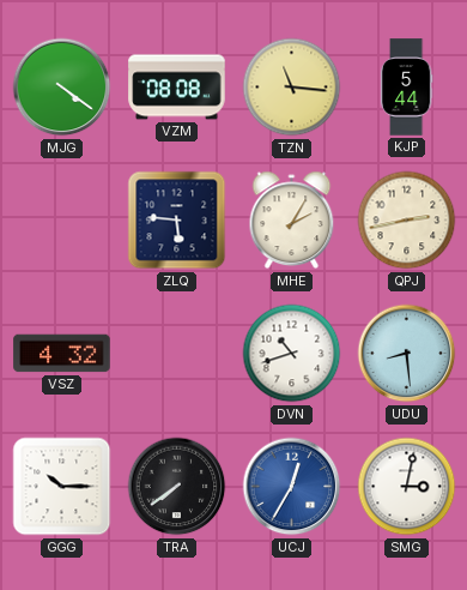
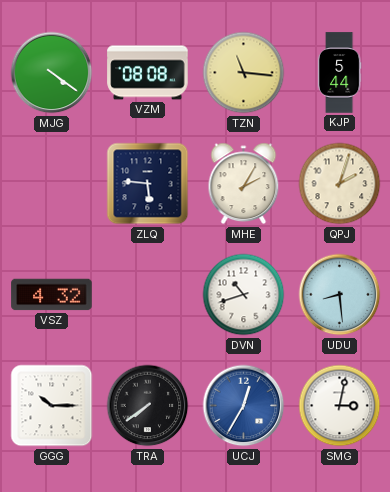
QPJ: 2:43 -> 2:03 (340, 184)
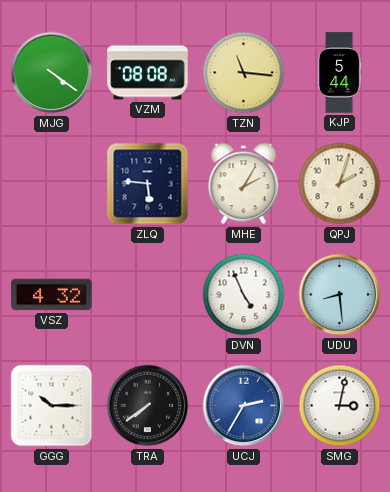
DVN: 10:42 -> 4:56 (244, 295)
UCJ: 12:35 -> 2:35 (244, 406)
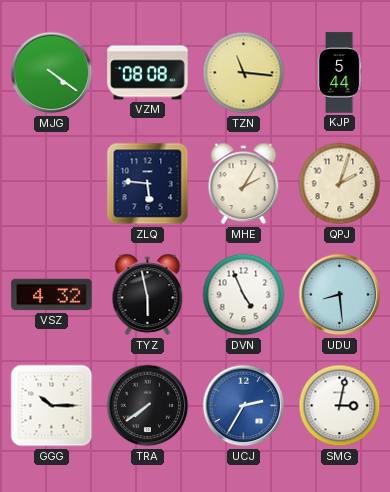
TYZ: none -> 5:58 (148, 295)
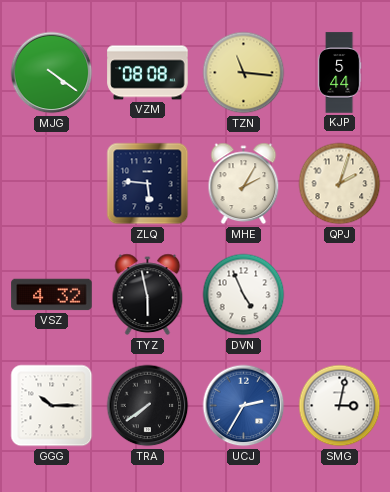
UDU: 8:29 -> none (340, 295)
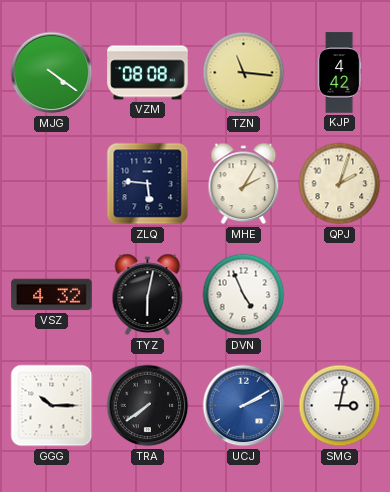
KJP: 5:44 -> 4:42 (339, 73)
TYZ: 5:58 -> 6:02 (148, 295)
UCJ: 2:35 -> 2:10 (244, 406)
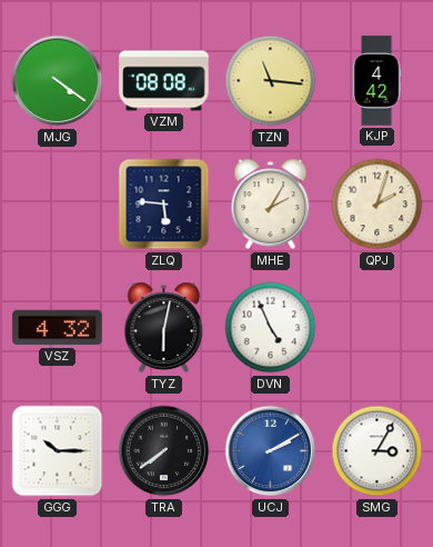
SMG: 3:02 -> 3:05 (377, 451)
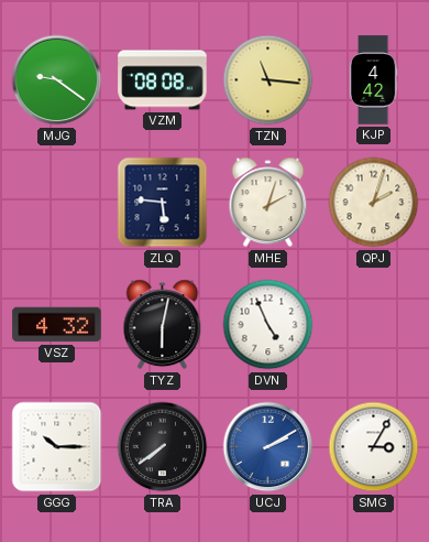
MJG: 4:21 -> 9:21 (57, 80)
MHE: 2:05 -> 2:03 (268, 203)
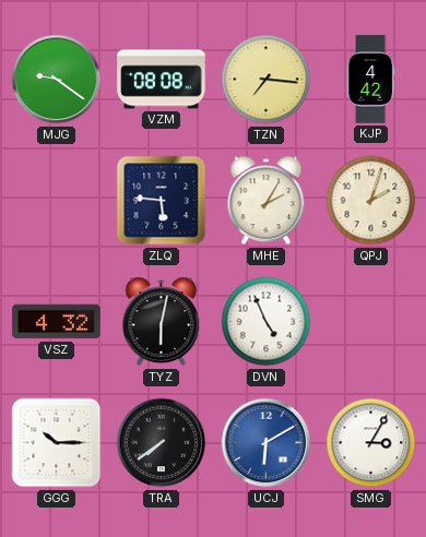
TZN: 11:16 -> 7:16 (267, 80)
MHE: 2:03 -> 2:05 (267, 201)
UCJ: 2:10 -> 6:10 (267, 443)
